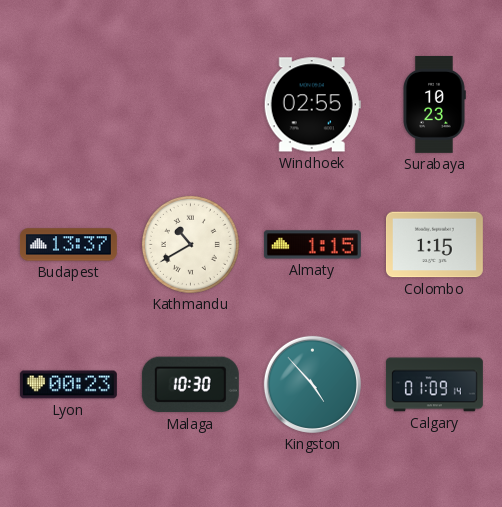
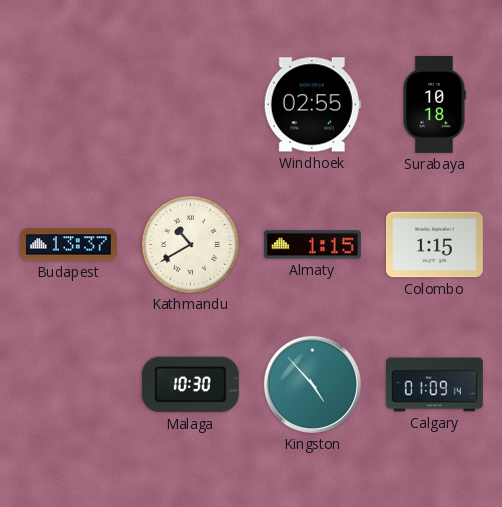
Surabaya: 10:23 -> 10:18 (434, 104)
Lyon: 00:23 -> none (68, 385)
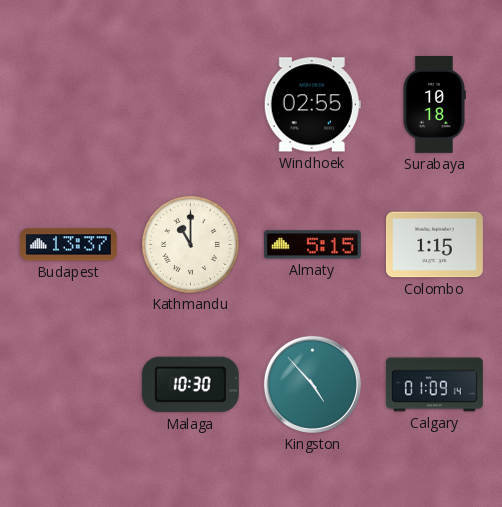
Kathmandu: 10:40 -> 11:00 (190, 244)
Almaty: 1:15 -> 5:15 (312, 245)
